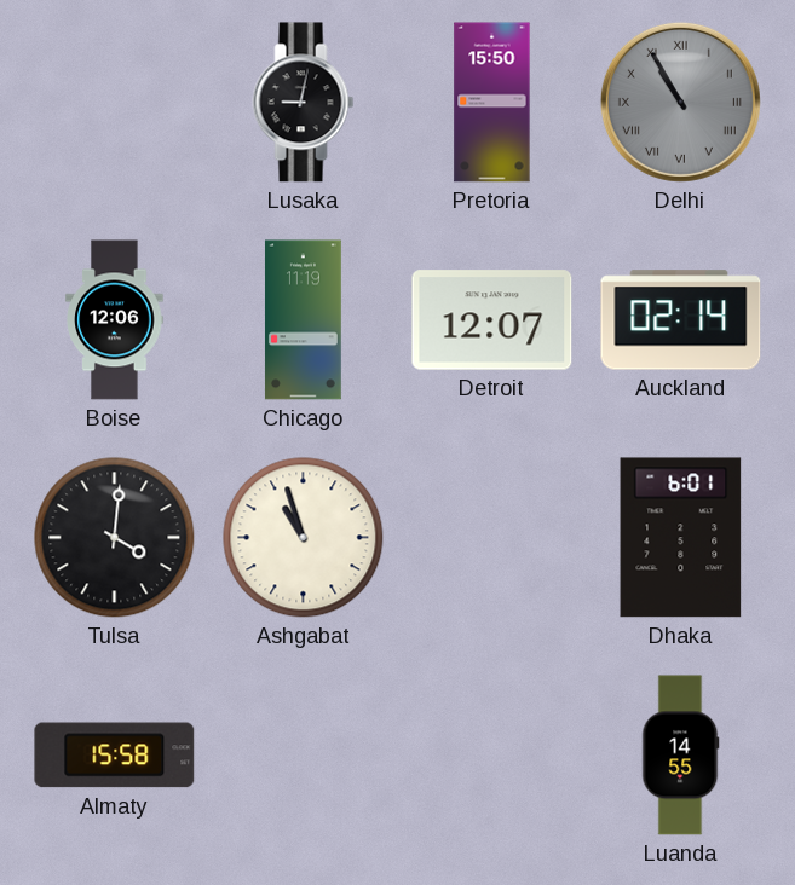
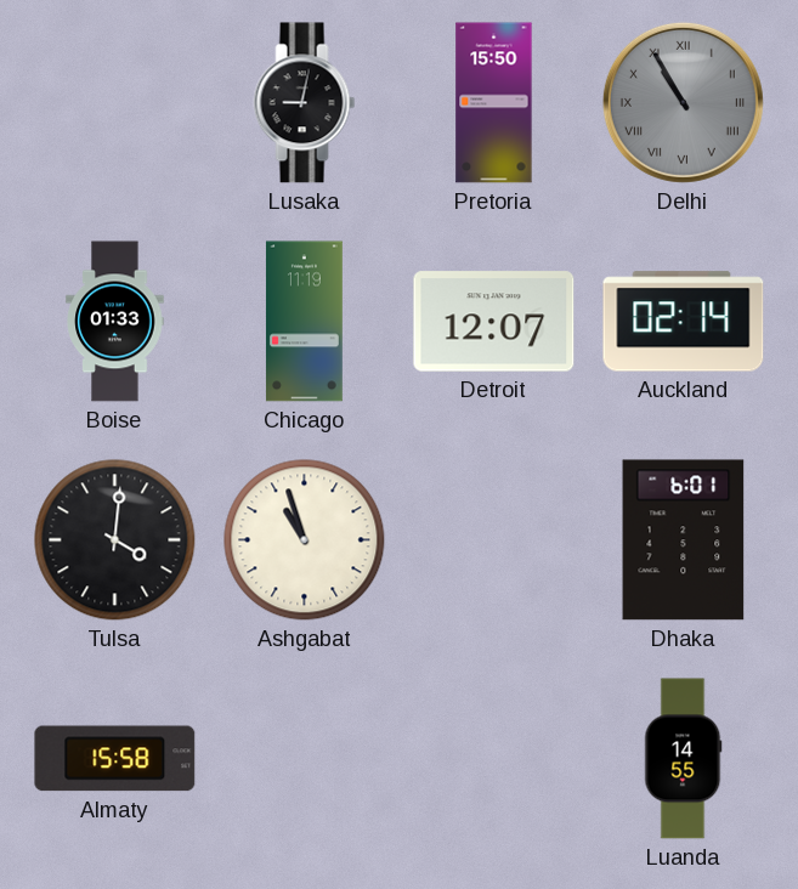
Boise: 12:06 -> 01:33 (115, 322)
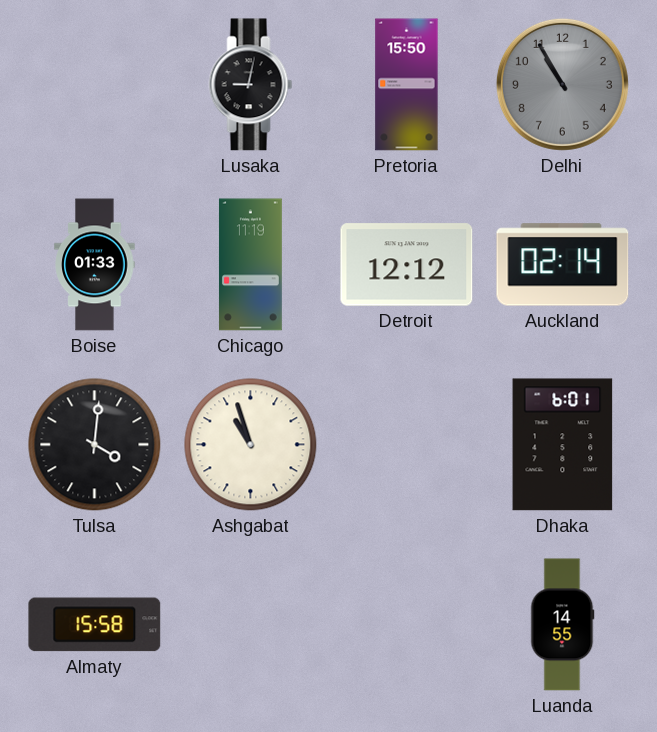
Delhi numerals: Roman -> Arabic (562, 84)
Detroit: 12:07 -> 12:12 (407, 265)
